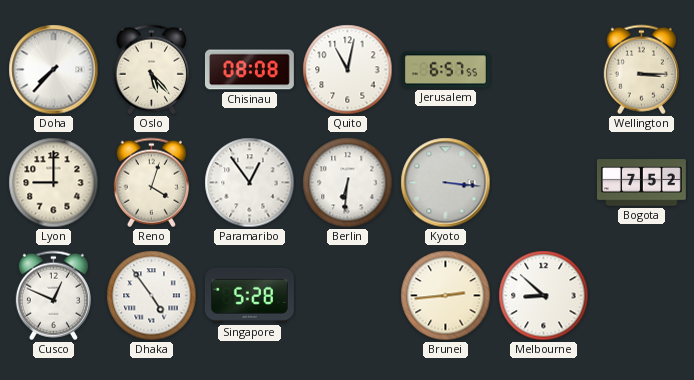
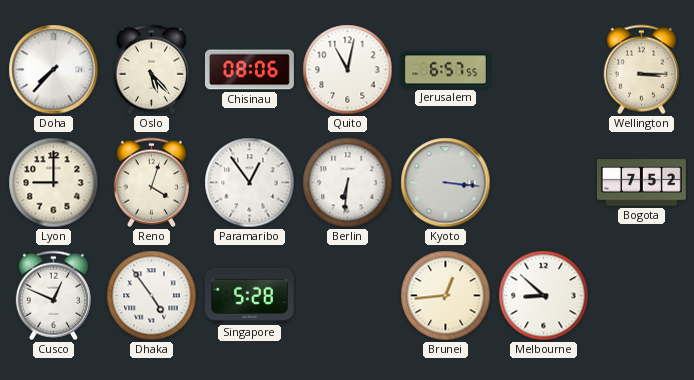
Chisinau: 08:08 -> 08:06 (249, 70)
Brunei: 2:44 -> 12:44 (446, 296)
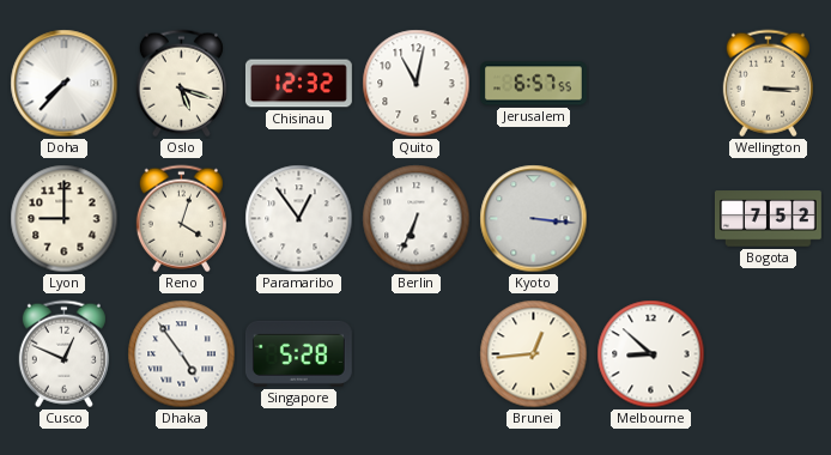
Oslo: 5:23 -> 5:18 (181, 84)
Chisinau: 08:06 -> 12:32 (298, 84)
Berlin: 6:31 -> 6:34 (417, 219)
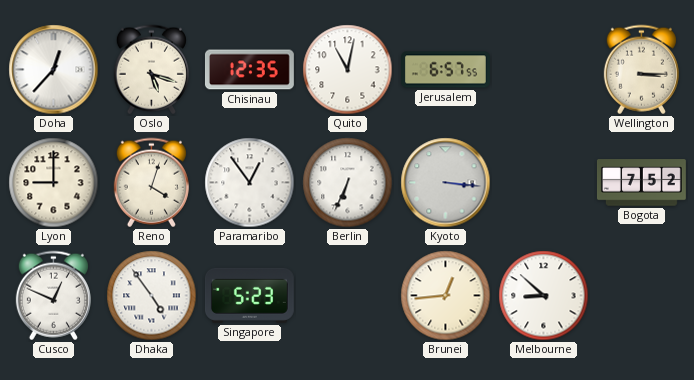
Doha: 7:37 -> 12:37 (54, 70)
Chisinau: 12:32 -> 12:35 (249, 70)
Singapore: 5:28 -> 5:23 (249, 295)
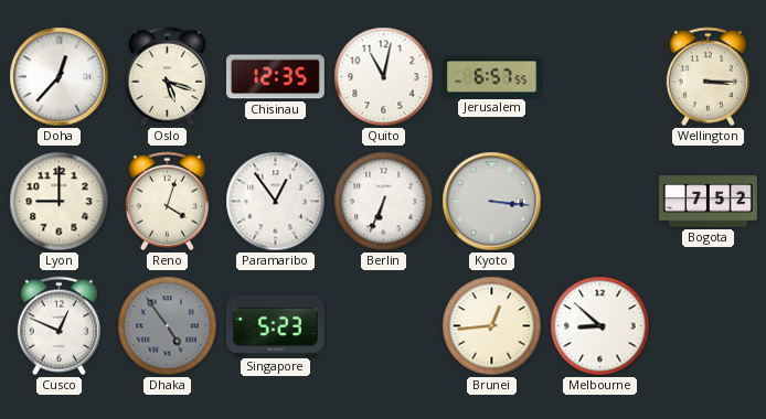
Dhaka dial: white -> grey (168, 326)
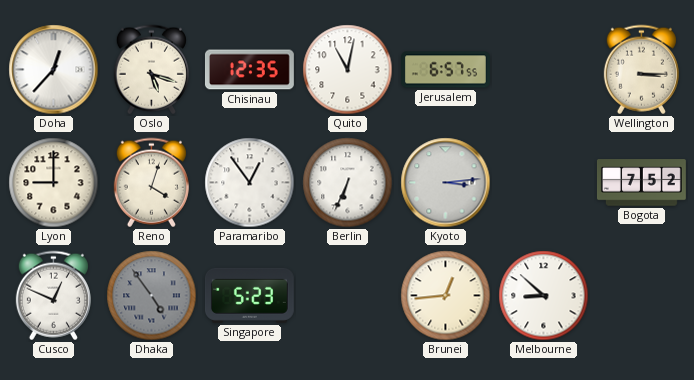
Kyoto: 3:16 -> 3:14 (446, 183)
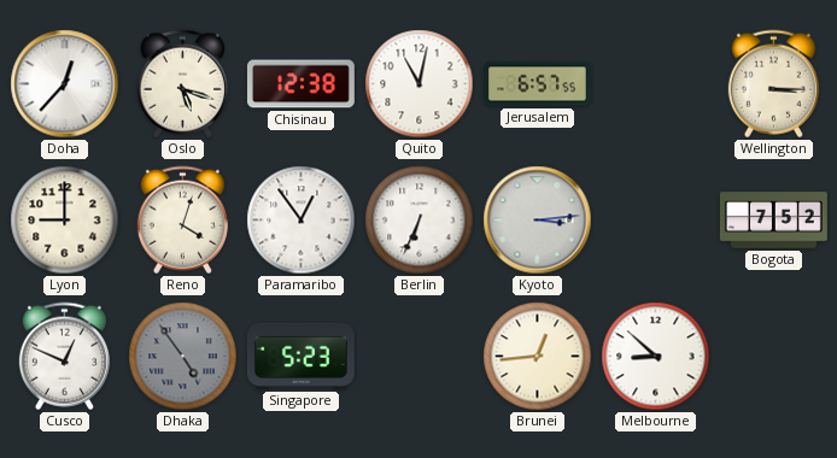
Chisinau: 12:35 -> 12:38 (300, 84)
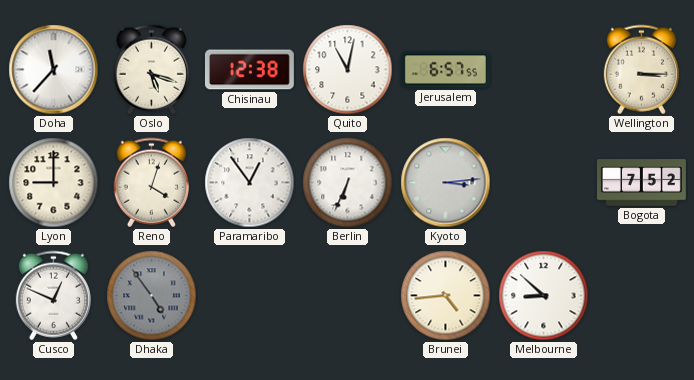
Doha: 12:37 -> 11:37 (54, 70)
Singapore: 5:23 -> none (300, 356)
Brunei: 12:44 -> 4:44 (446, 296)
